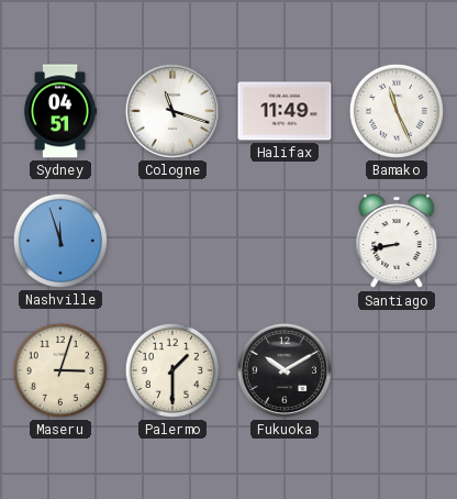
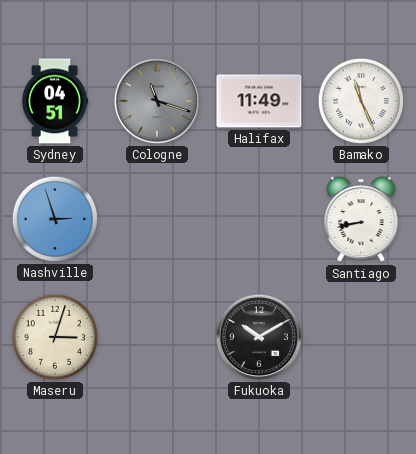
Cologne dial: white -> grey (157, 101)
Nashville: 11:57 -> 2:57 (55, 219)
Palermo: 1:30 -> none (172, 370)
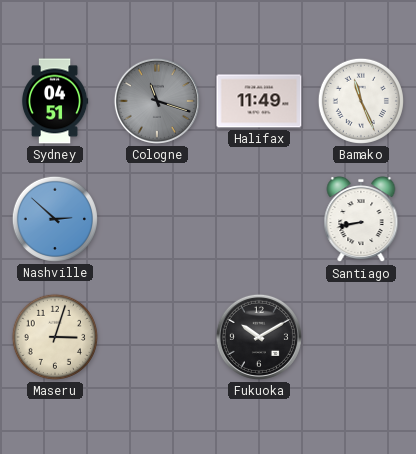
Nashville: 2:57 -> 2:52 (55, 219)
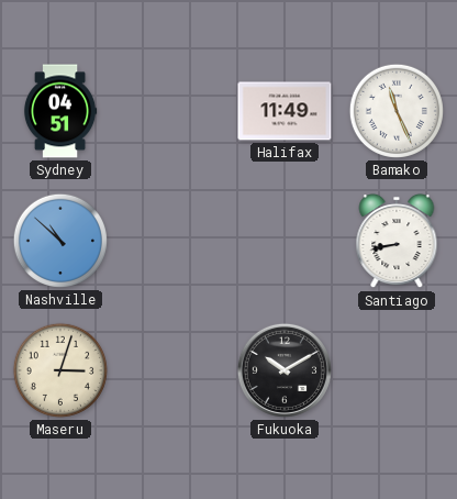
Cologne: 11:18 -> none (157, 101)
Nashville: 2:52 -> 10:52 (60, 241)
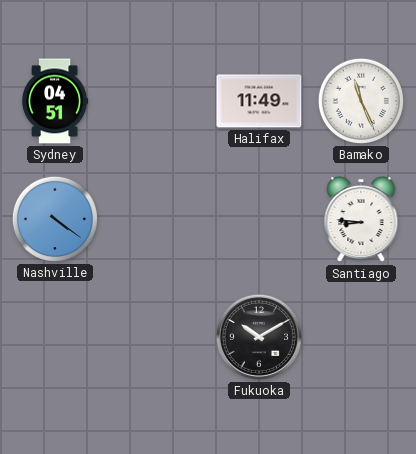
Nashville: 10:52 -> 4:21 (55, 219)
Santiago: 8:43 -> 8:46 (361, 219)
Maseru: 3:03 -> none (60, 370)
